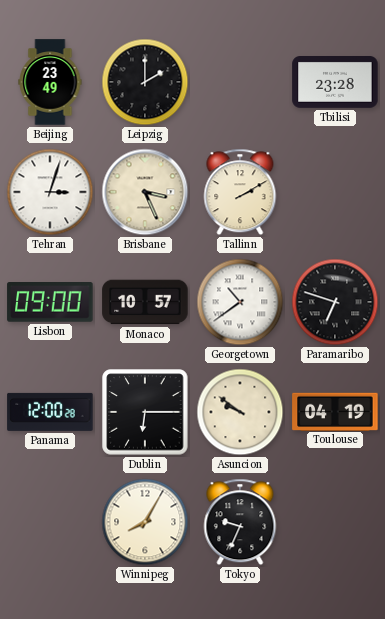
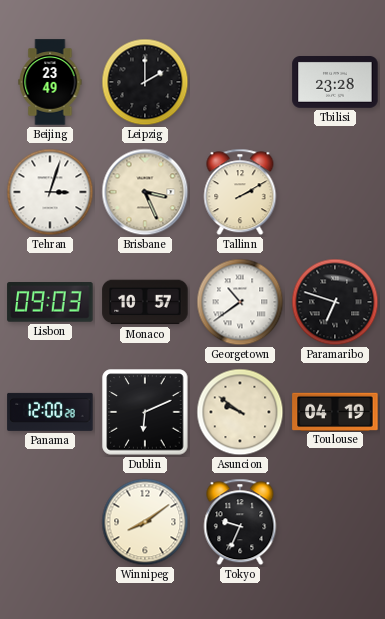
Lisbon: 09:00 -> 09:03 (50, 302)
Dublin: 6:15 -> 6:11 (145, 412)
Winnipeg: 8:05 -> 8:09 (145, 522)
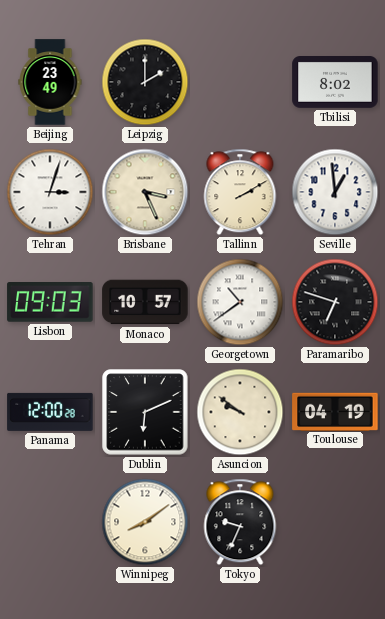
Tbilisi: 23:28 -> 8:02 (335, 83)
Seville: none -> 12:59 (335, 192)
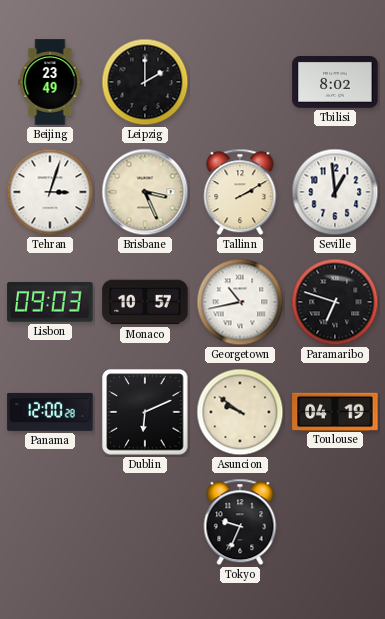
Georgetown: 10:39 -> 10:43 (240, 302)
Winnipeg: 8:09 -> none (145, 522)
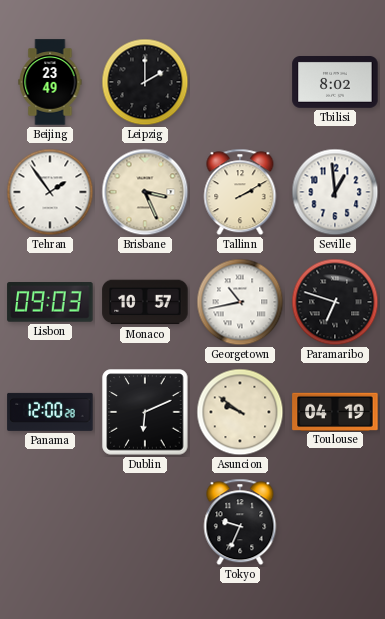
Tehran: 3:03 -> 1:54 (50, 192)
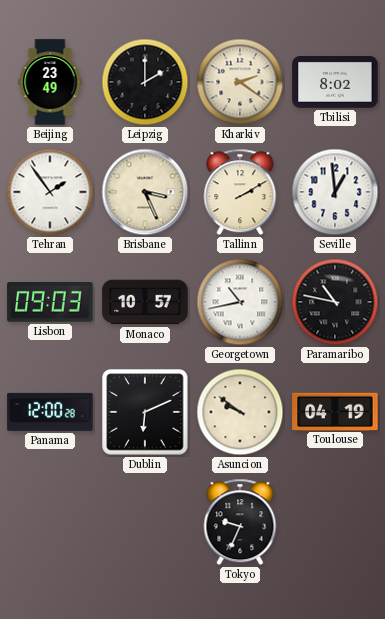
Kharkiv: none -> 2:21 (240, 82)
Paramaribo: 6:48 -> 10:47 (335, 302)
